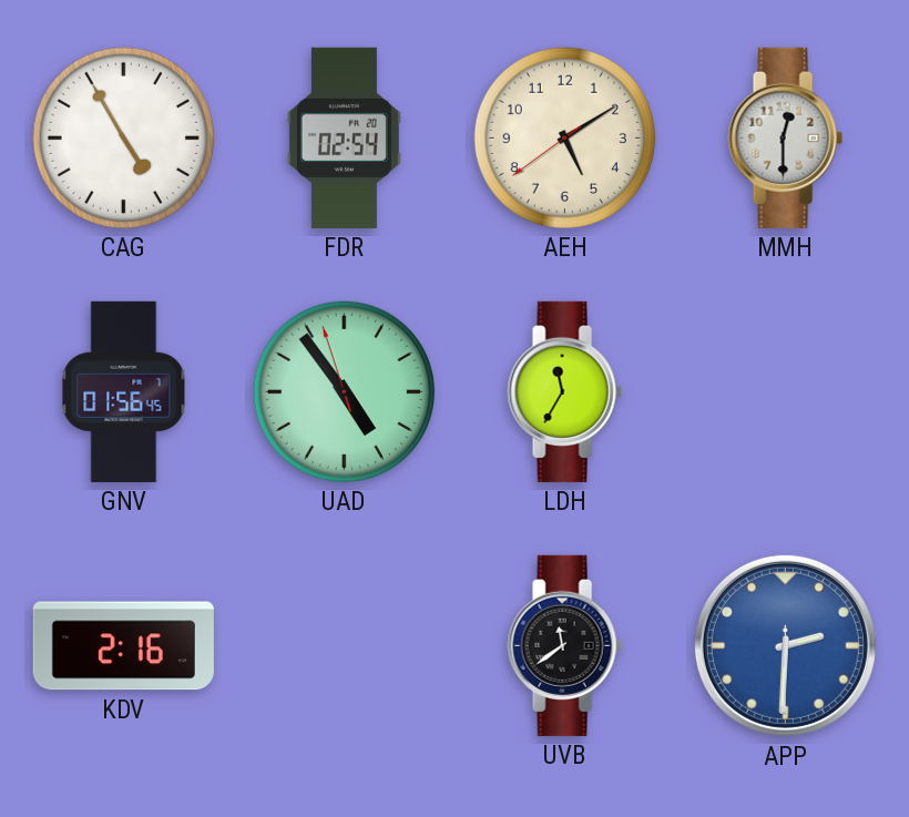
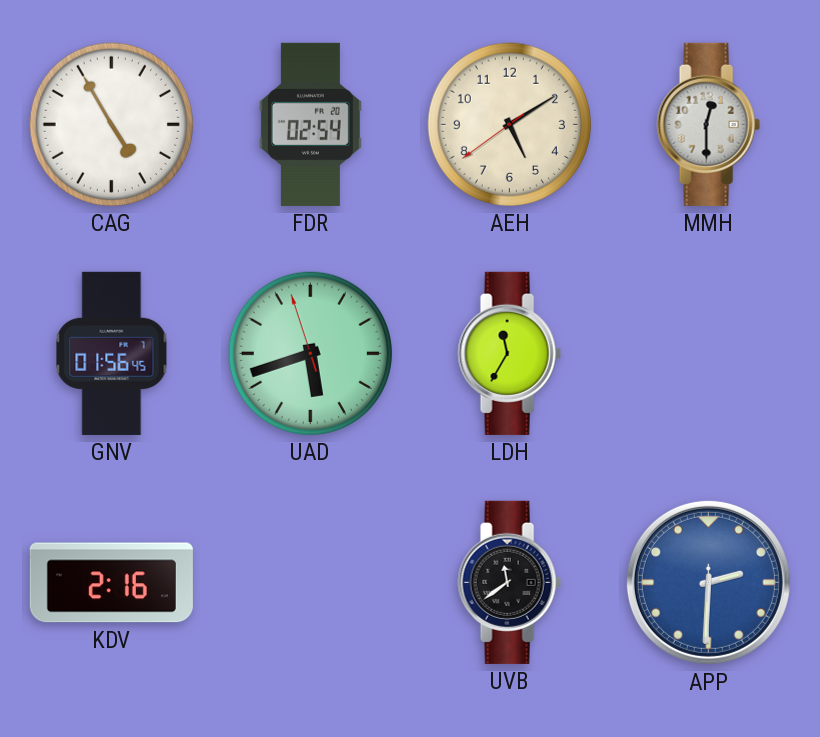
UAD: 4:53 -> 5:41 (310, 353)
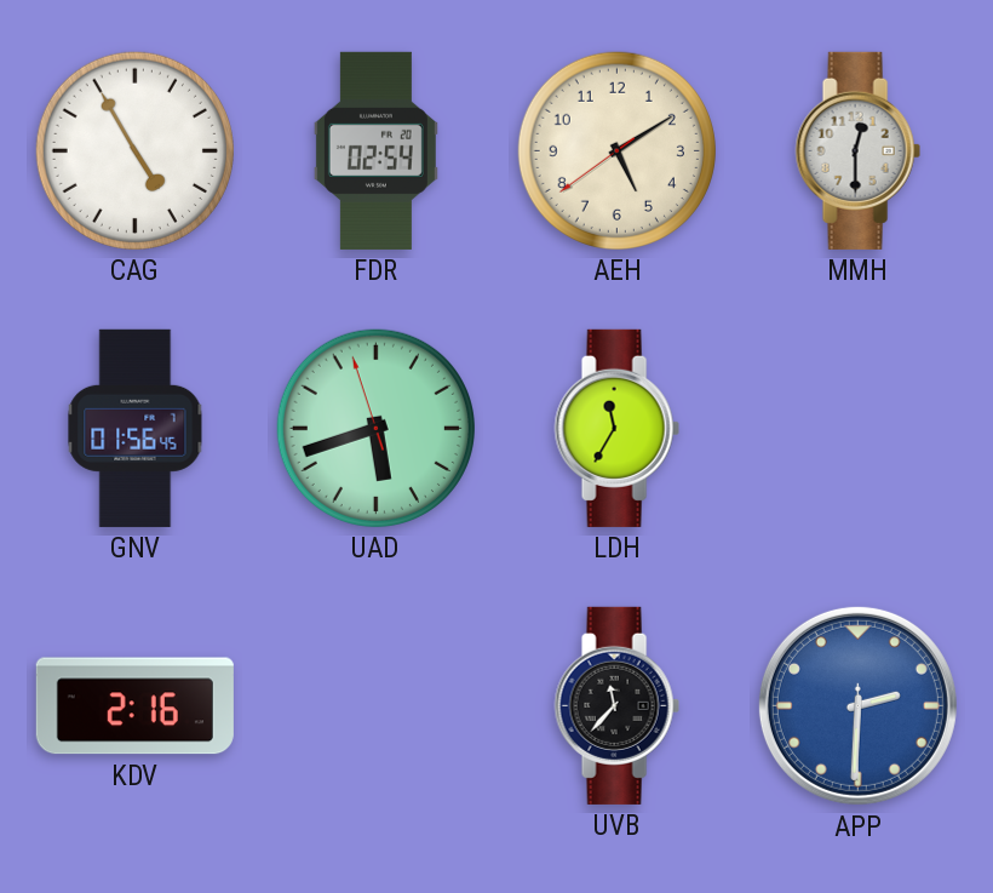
UVB: 11:39 -> 11:37 (616, 705)
